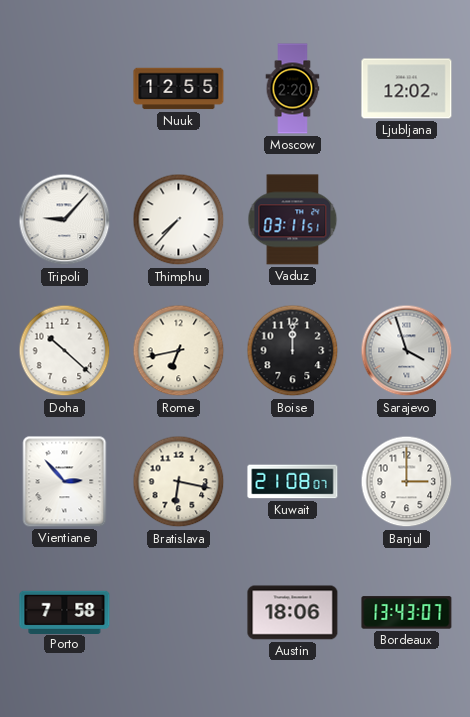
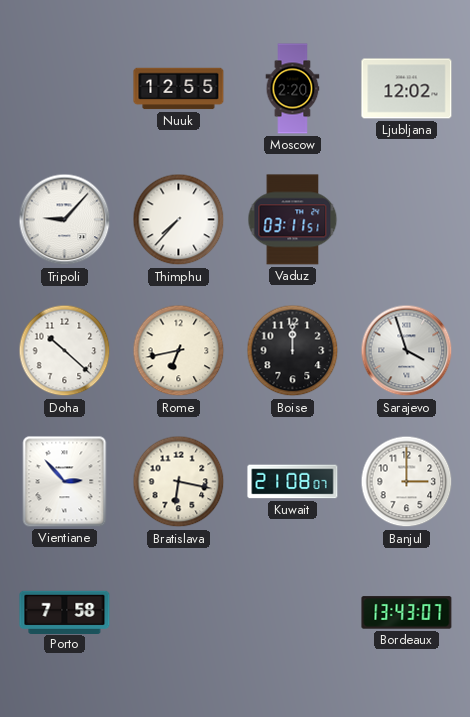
Austin: 18:06 -> none (293, 613)
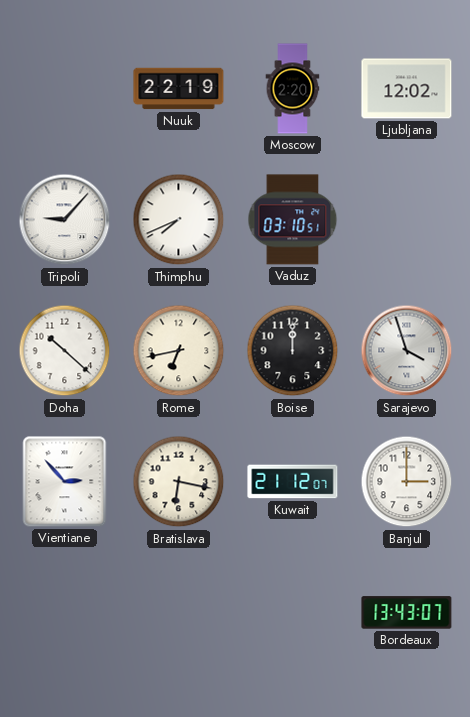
Nuuk: 12:55 -> 22:19 (179, 89)
Thimphu: 7:37 -> 7:41 (179, 220)
Vaduz: 03:11 -> 03:10 (293, 220)
Kuwait: 21:08 -> 21:12 (293, 482)
Porto: 7:58 -> none (65, 612)
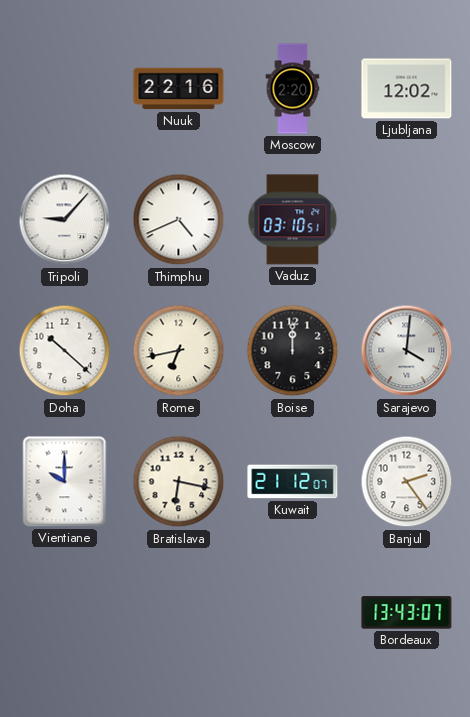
Nuuk: 22:19 -> 22:16 (179, 89)
Thimphu: 7:41 -> 4:41 (179, 220)
Sarajevo: 3:57 -> 4:01 (407, 351)
Vientiane: 2:53 -> 10:00 (65, 482)
Banjul: 3:00 -> 2:24 (407, 482)
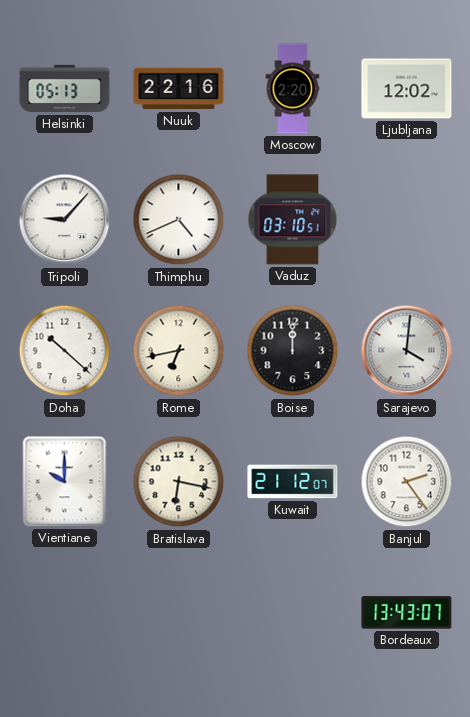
Helsinki: none -> 05:13 (65, 89)
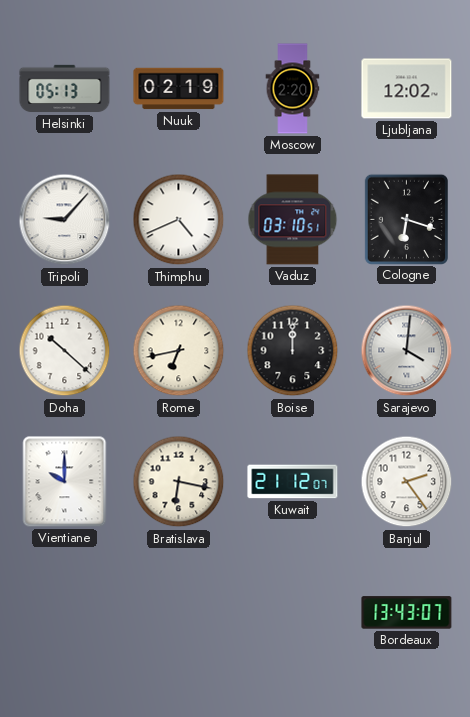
Nuuk: 22:16 -> 02:19 (179, 89)
Cologne: none -> 6:18 (406, 219)
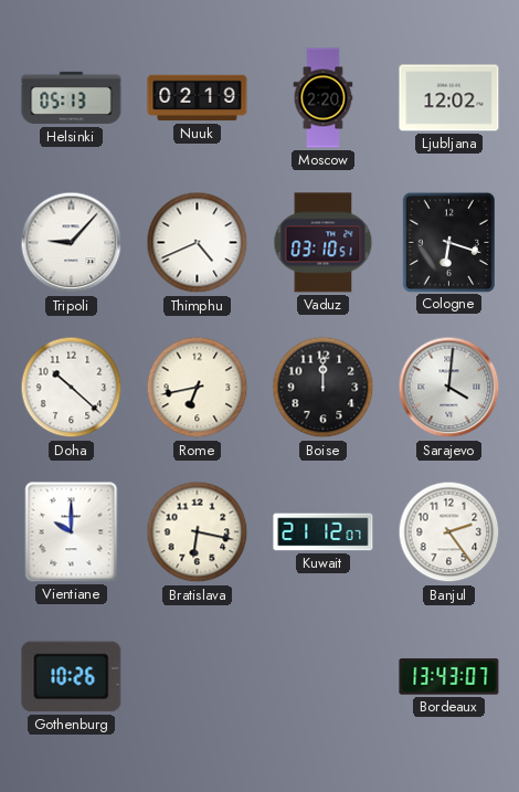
Gothenburg: none -> 10:26 (72, 677)
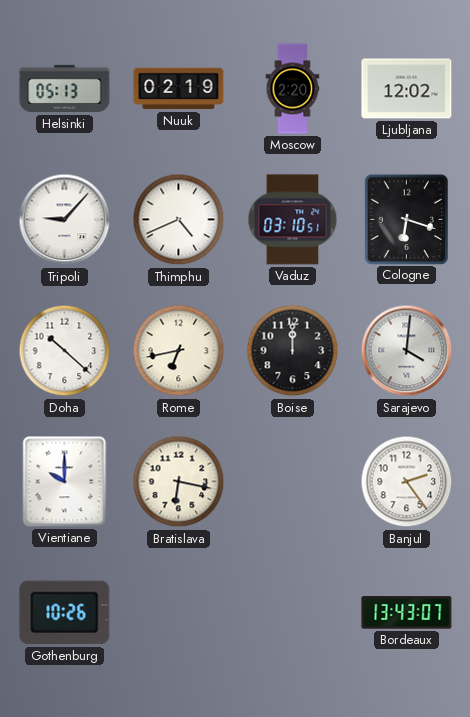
Kuwait: 21:12 -> none (324, 532)
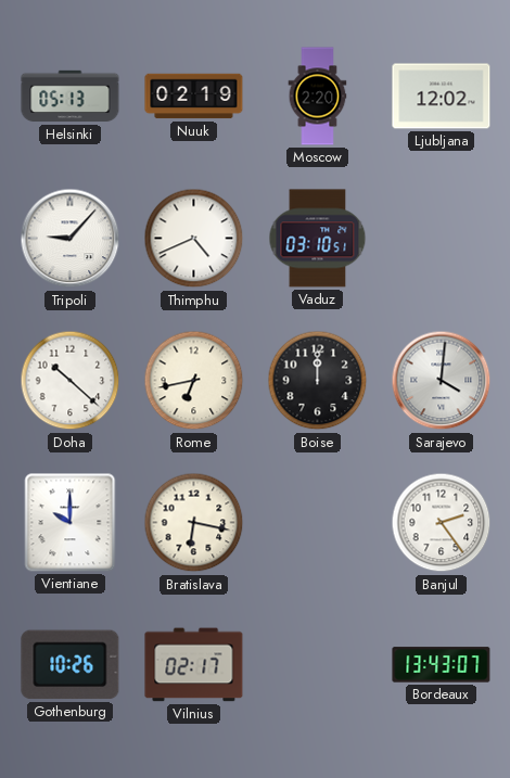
Cologne: 6:18 -> none (406, 219)
Vilnius: none -> 02:17 (194, 665)
